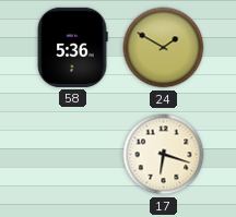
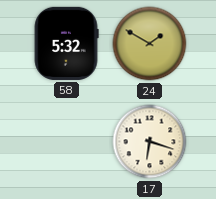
58: 5:36 -> 5:32 (66, 43)
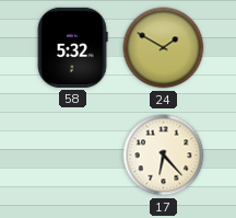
17: 6:18 -> 6:23 (164, 156)
